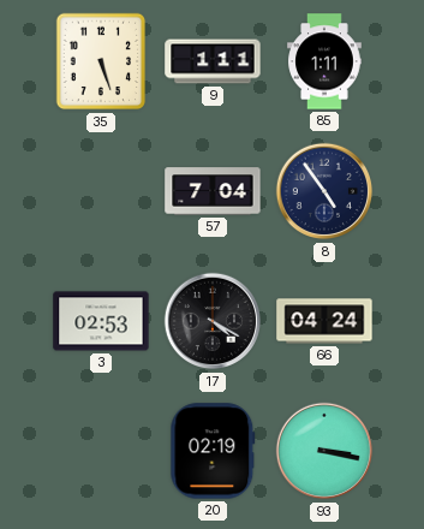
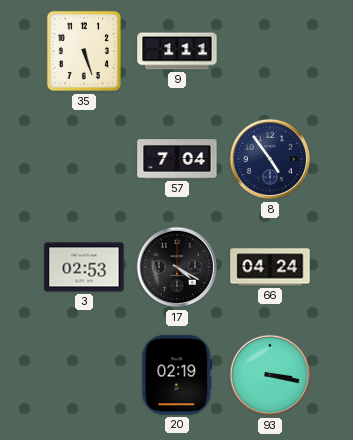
85: 1:11 -> none (324, 61)
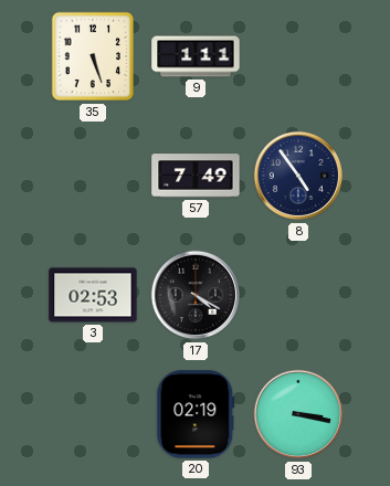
57: 7:04 -> 7:49 (196, 176)
66: 04:24 -> none (270, 267)
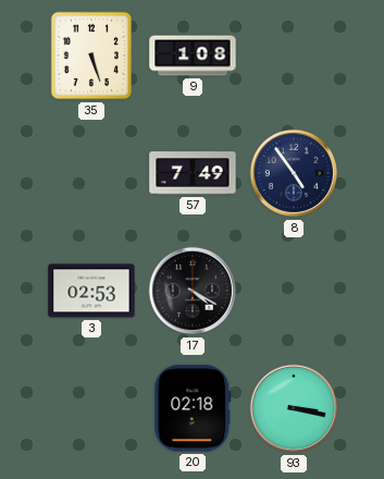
9: 1:11 -> 1:08 (193, 56)
20: 02:19 -> 02:18 (193, 408)
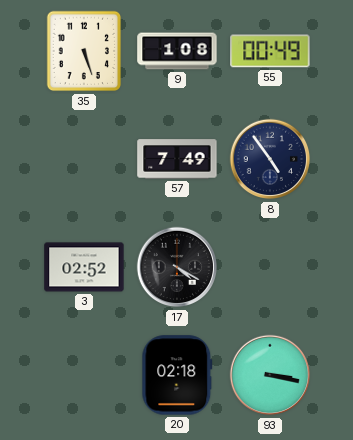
55: none -> 00:49 (270, 51)
3: 02:53 -> 02:52 (84, 267)
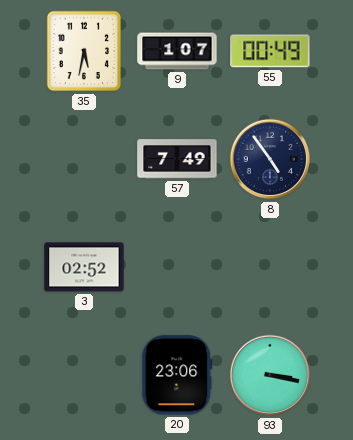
35: 5:27 -> 5:32 (84, 51)
9: 1:08 -> 1:07 (177, 51)
17: 4:20 -> none (177, 267)
20: 02:18 -> 23:06 (177, 375)
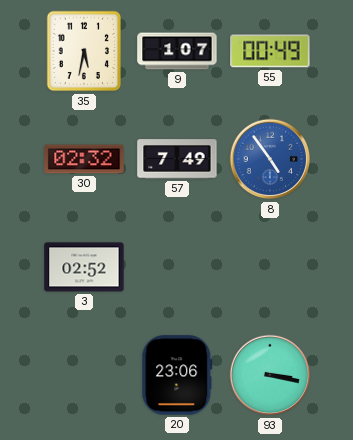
30: none -> 02:32 (84, 159)
8 dial: navy -> blue (270, 159)
